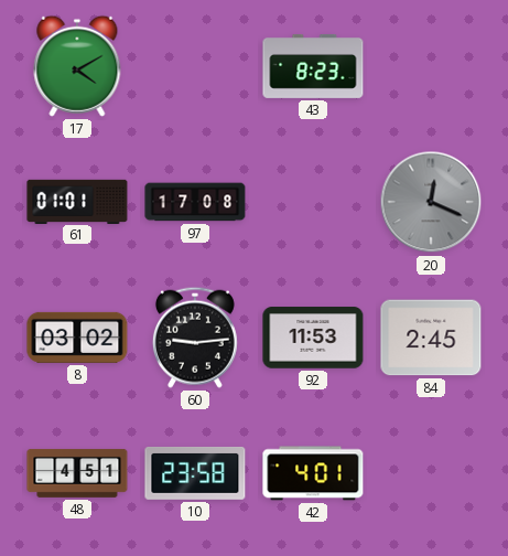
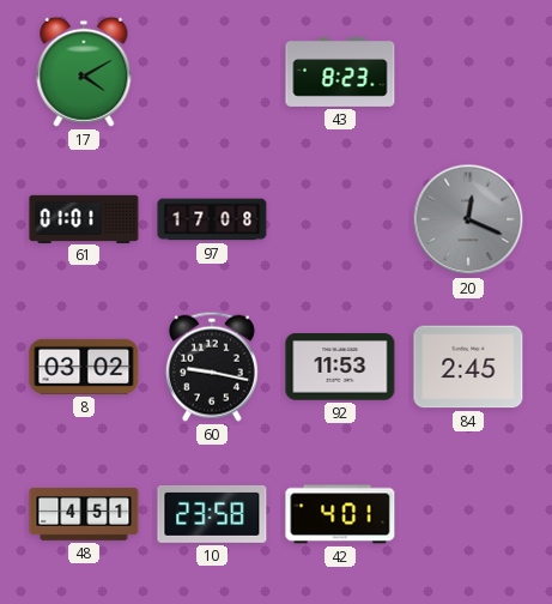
60: 9:14 -> 9:17 (212, 367)
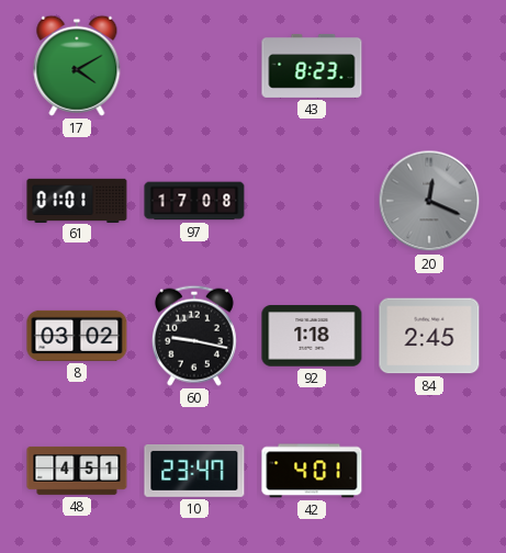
92: 11:53 -> 1:18 (312, 336)
10: 23:58 -> 23:47 (194, 471)
